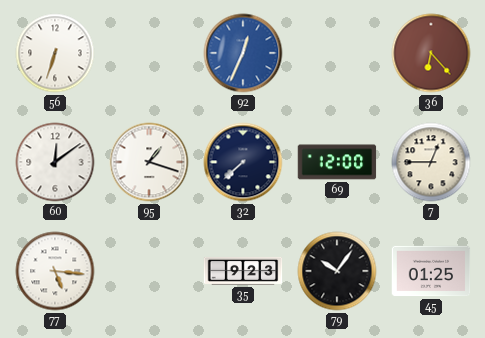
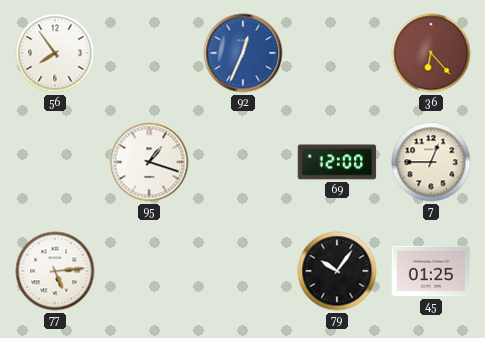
56: 6:33 -> 7:54 (55, 53)
60: 12:09 -> none (55, 162)
32: 7:38 -> none (243, 162)
77: 5:16 -> 5:14 (55, 271)
35: 9:23 -> none (243, 271)
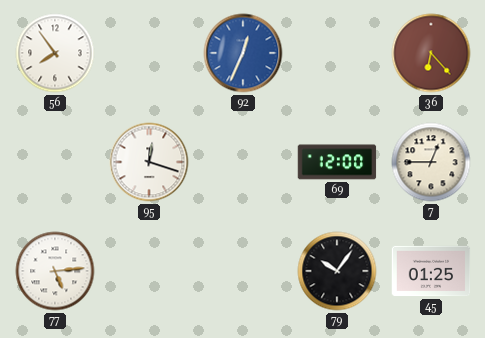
95: 1:18 -> 12:18 (149, 162)
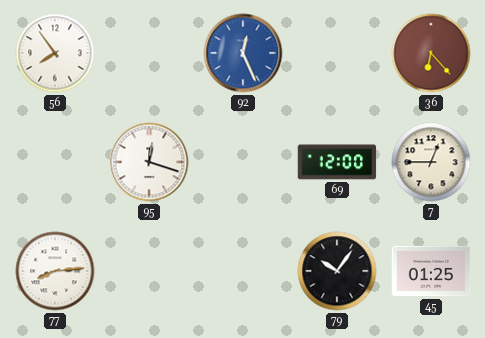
92: 12:34 -> 12:26 (243, 53)
77: 5:14 -> 8:14 (55, 271)
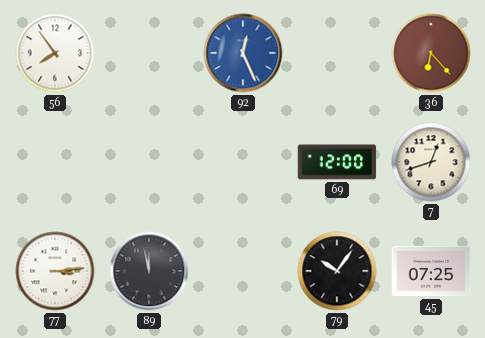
95: 12:18 -> none (149, 162)
7: 12:45 -> 12:42 (431, 162)
77: 8:14 -> 3:14 (55, 271)
89: none -> 11:58 (149, 271)
45: 01:25 -> 07:25 (431, 271)
